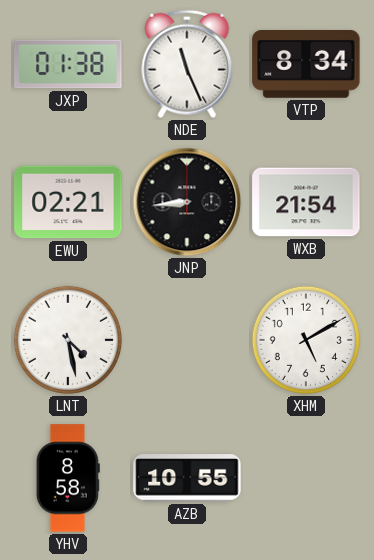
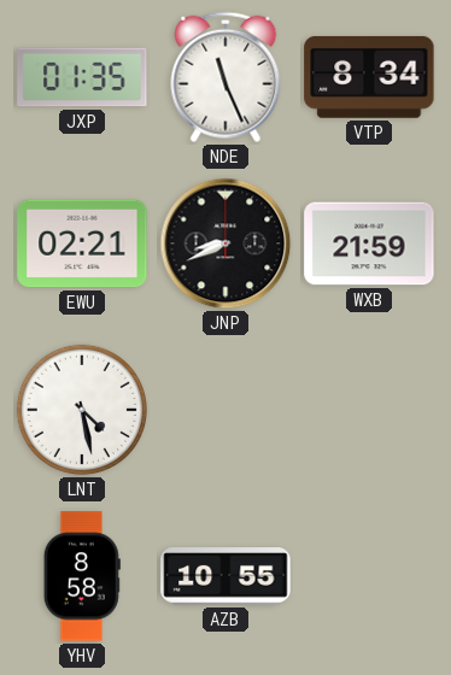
JXP: 01:38 -> 01:35 (82, 77)
JNP: 8:44 -> 8:41 (225, 243)
WXB: 21:54 -> 21:59 (369, 243)
XHM: 5:10 -> none (306, 340)
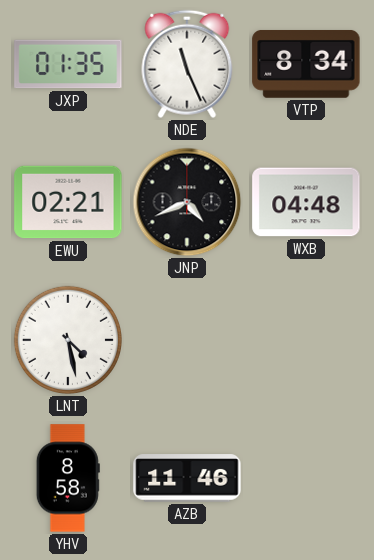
JNP: 8:41 -> 4:41 (187, 202)
WXB: 21:59 -> 04:48 (306, 202)
AZB: 10:55 -> 11:46 (187, 478)
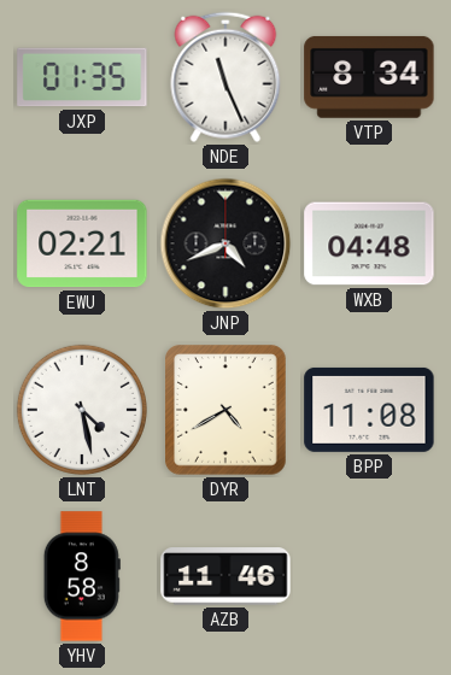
DYR: none -> 4:40 (225, 410)
BPP: none -> 11:08 (369, 410)
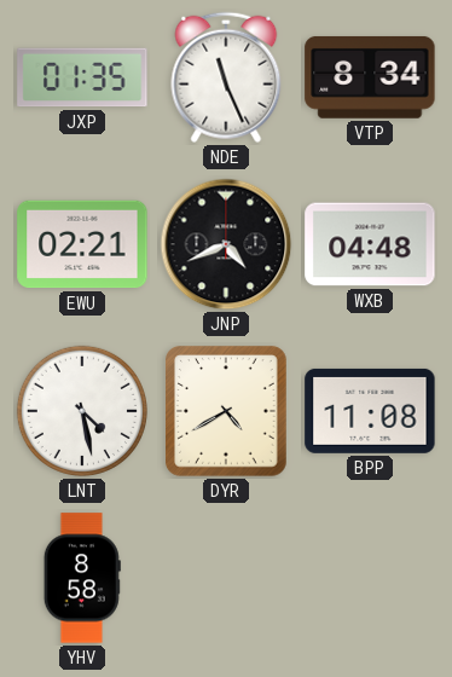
AZB: 11:46 -> none (225, 576)
